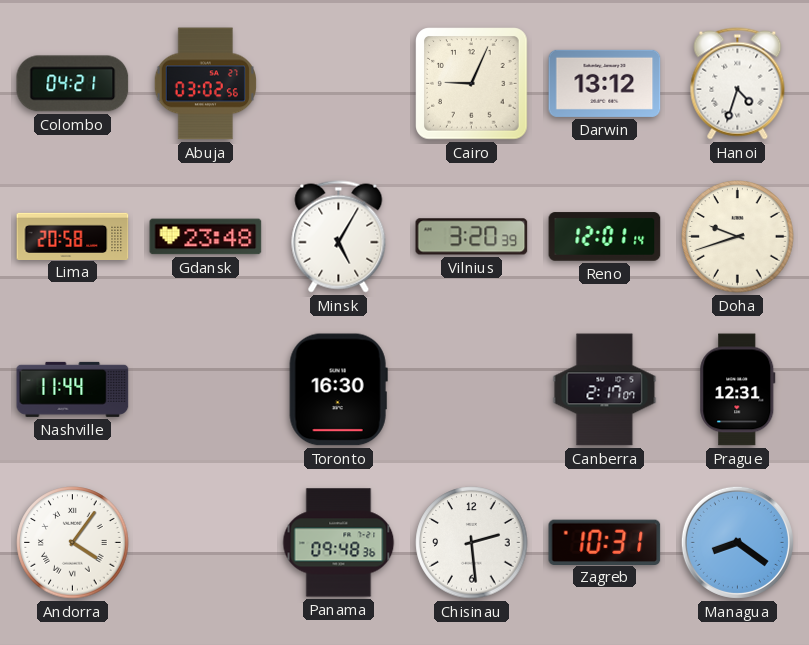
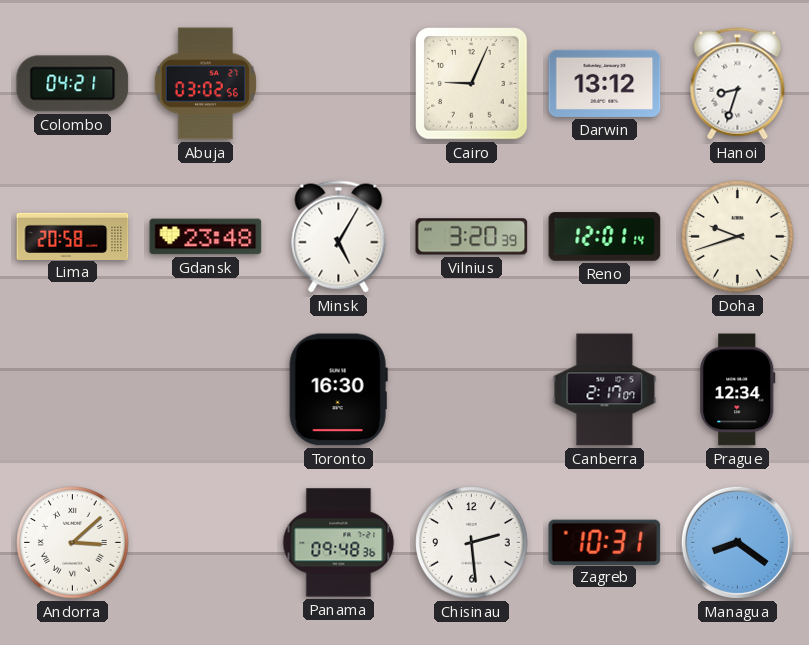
Hanoi: 4:33 -> 8:33 (738, 84)
Nashville: 11:44 -> none (73, 389)
Prague: 12:31 -> 12:34 (738, 390)
Andorra: 4:06 -> 3:08 (73, 543)
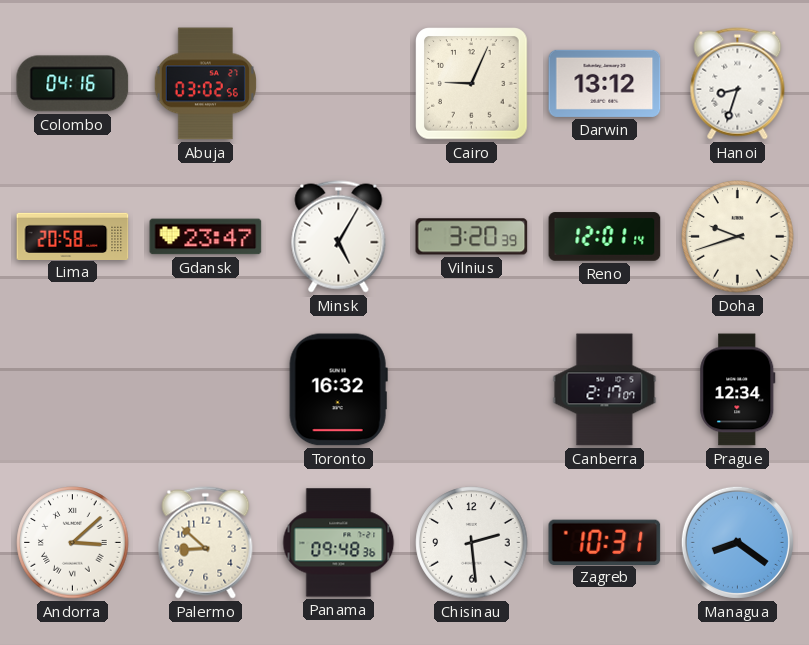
Colombo: 04:21 -> 04:16 (73, 84)
Gdansk: 23:48 -> 23:47 (206, 237)
Toronto: 16:30 -> 16:32 (338, 390)
Palermo: none -> 8:52 (206, 543)
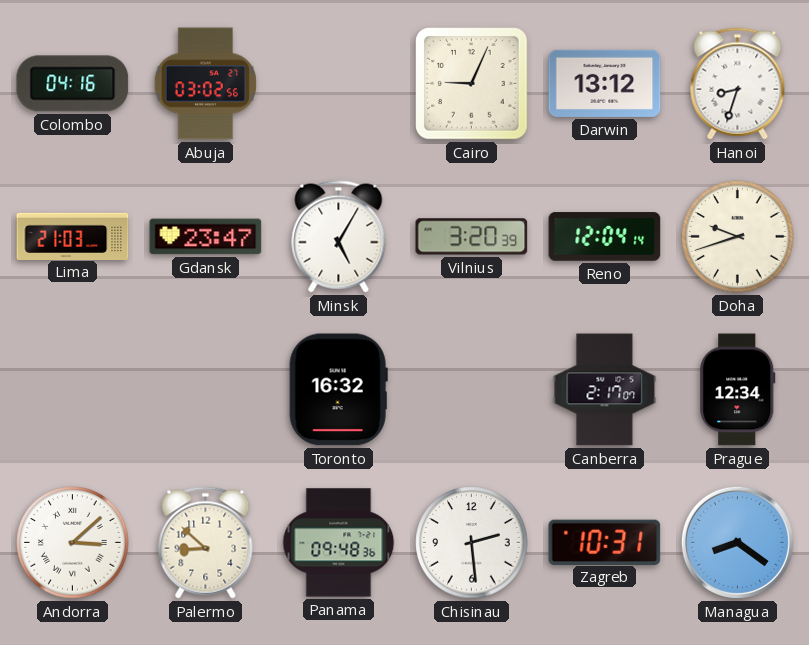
Lima: 20:58 -> 21:03 (73, 236)
Reno: 12:01 -> 12:04 (605, 237)
